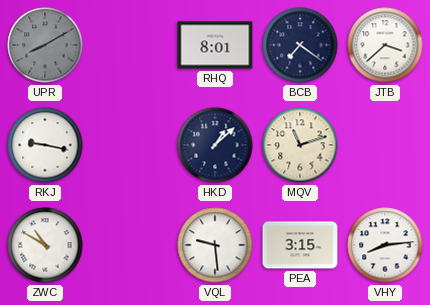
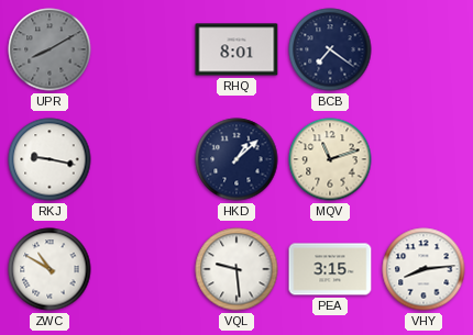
JTB: 3:38 -> none (385, 45)
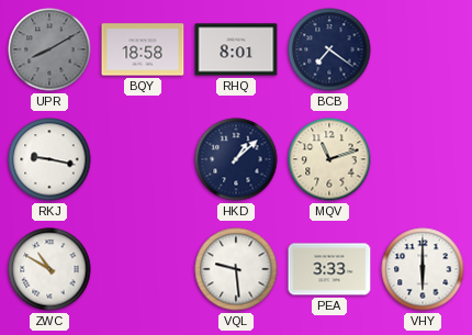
BQY: none -> 18:58 (143, 49)
PEA: 3:15 -> 3:33 (329, 269)
VHY: 8:14 -> 6:00 (423, 269)
